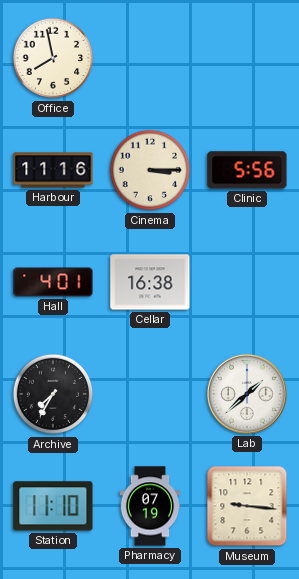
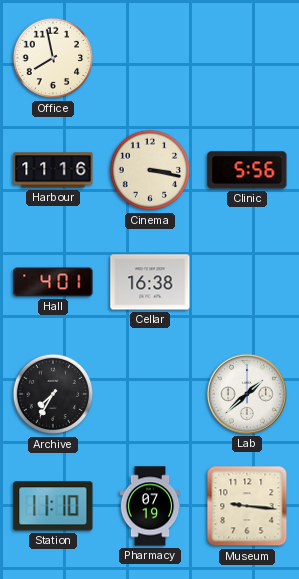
Cinema: 3:15 -> 3:17 (150, 170)
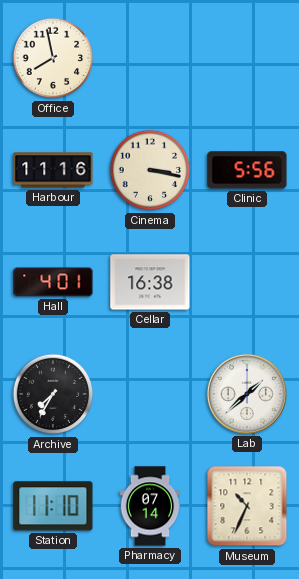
Pharmacy: 07:19 -> 07:14 (150, 506)
Museum: 9:16 -> 10:34 (247, 506)
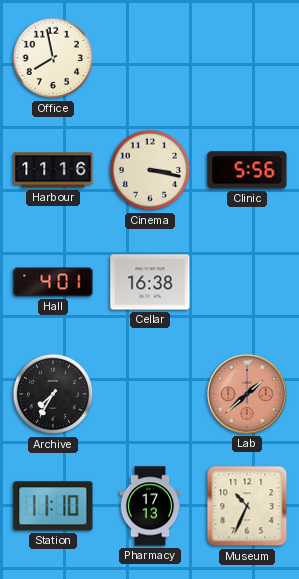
Lab dial: white -> salmon (247, 394)
Pharmacy: 07:14 -> 17:13 (150, 506)
